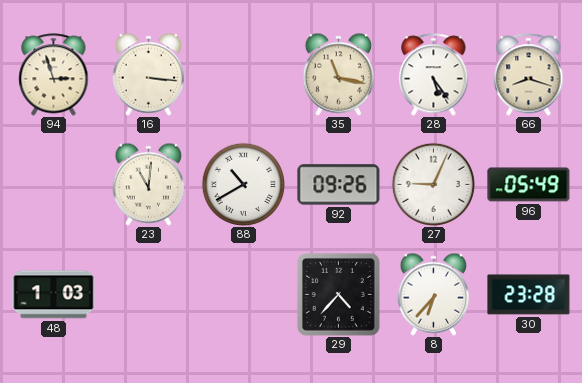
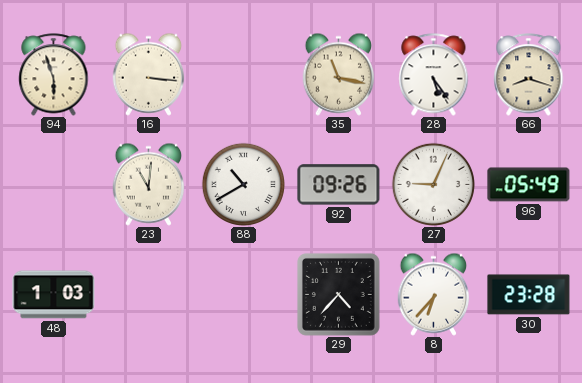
94: 2:57 -> 5:57 (54, 75)
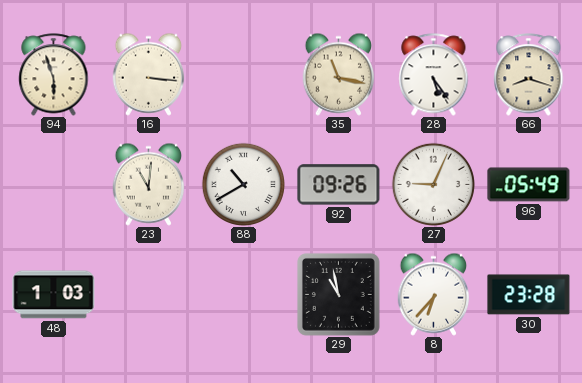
29: 4:37 -> 10:58 (338, 294)
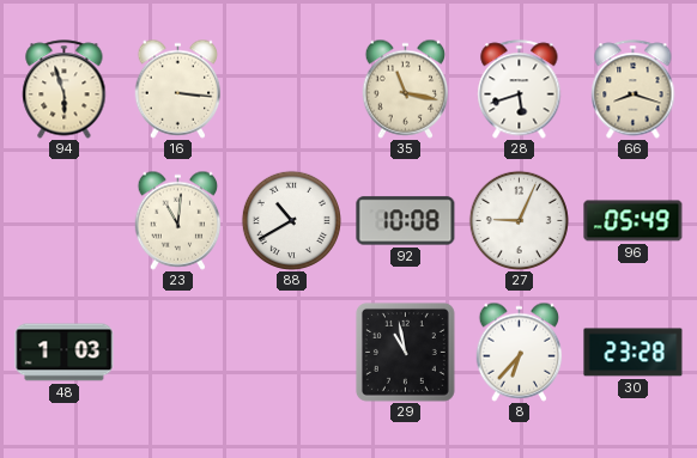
28: 5:24 -> 5:42 (520, 90)
92: 09:26 -> 10:08 (406, 221)
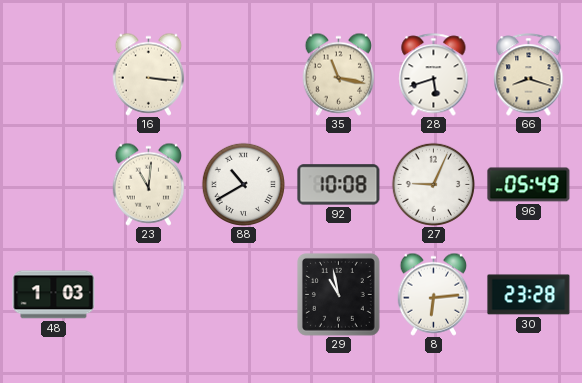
94: 5:57 -> none (65, 90)
8: 6:37 -> 6:14 (434, 294)
